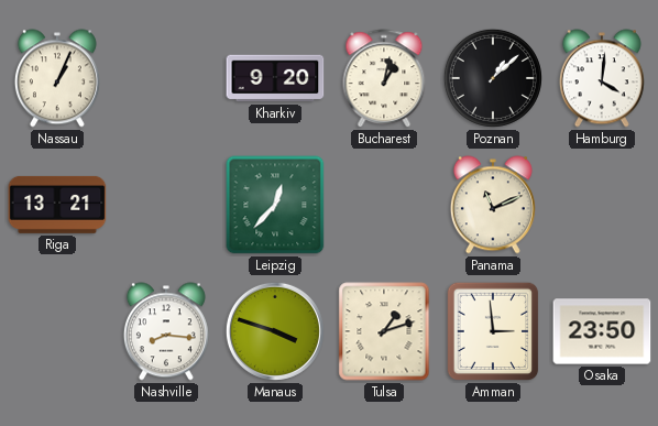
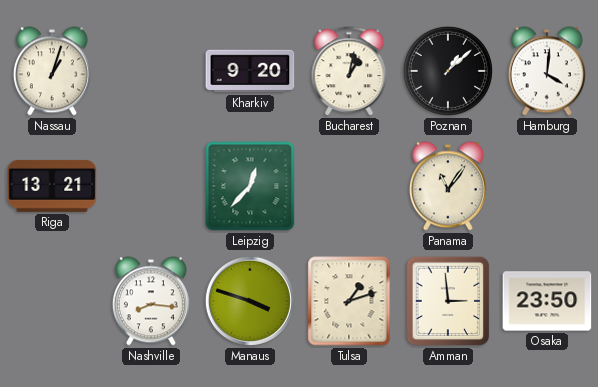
Nassau: 1:04 -> 1:03 (52, 71)
Panama: 11:11 -> 11:06 (448, 186)
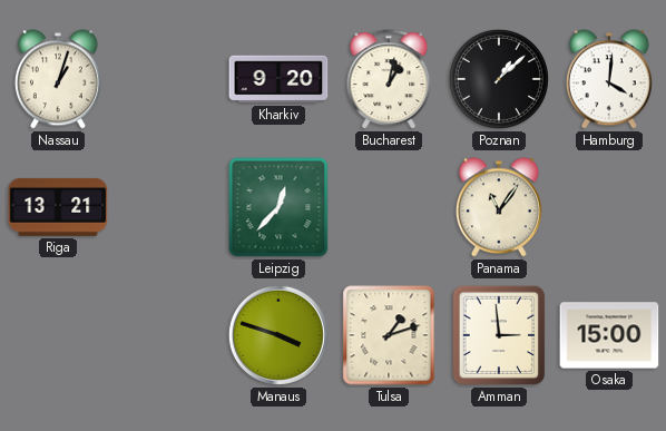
Nashville: 8:16 -> none (151, 301)
Osaka: 23:50 -> 15:00 (609, 335)
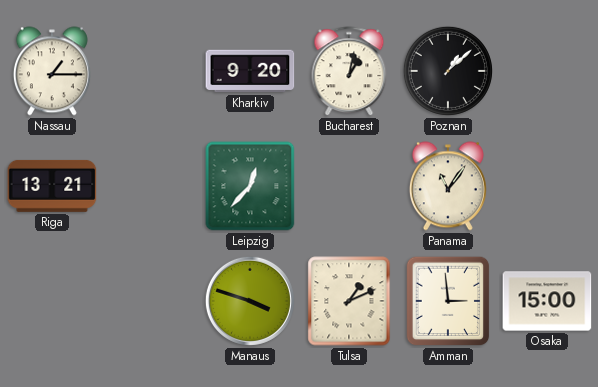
Nassau: 1:03 -> 1:15 (52, 71)
Hamburg: 4:01 -> none (609, 79)
Tulsa: 1:12 -> 1:11 (349, 301)
